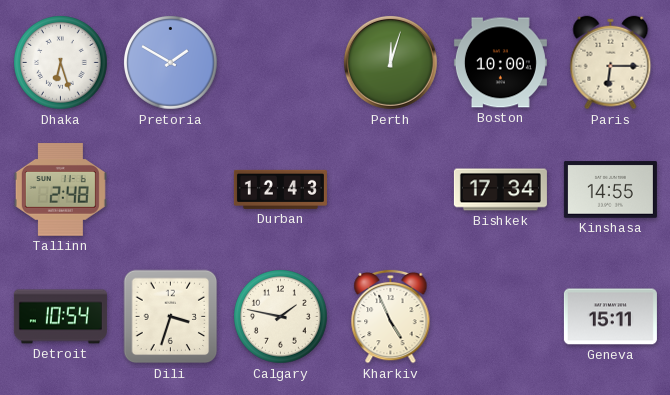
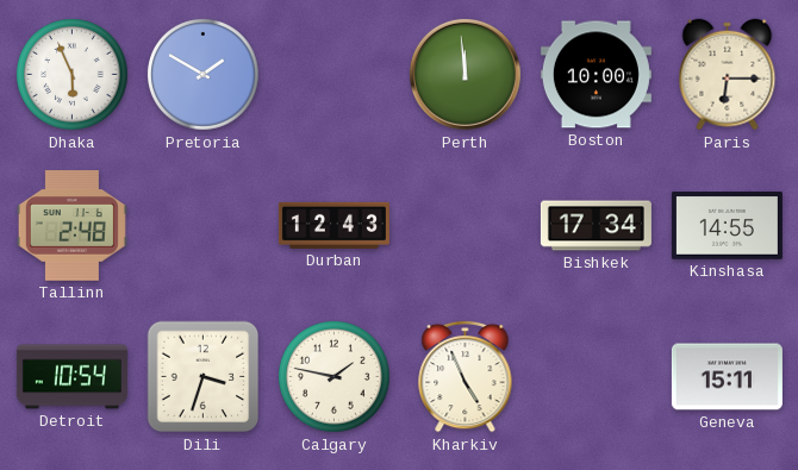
Dhaka: 6:27 -> 5:56 (73, 75)
Perth: 12:03 -> 11:59 (465, 74)
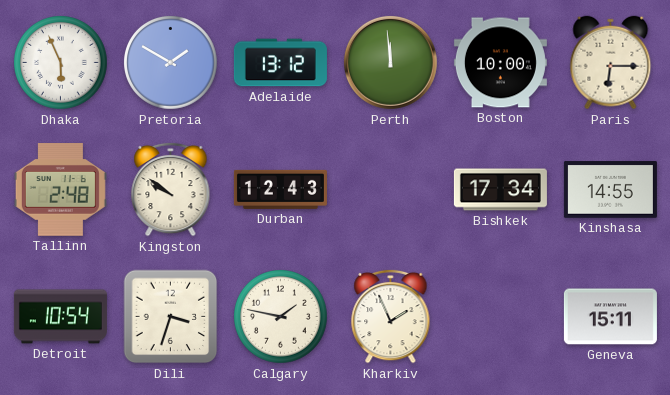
Adelaide: none -> 13:12 (280, 63)
Kingston: none -> 9:51 (171, 189)
Kharkiv: 4:56 -> 1:56 (391, 316)
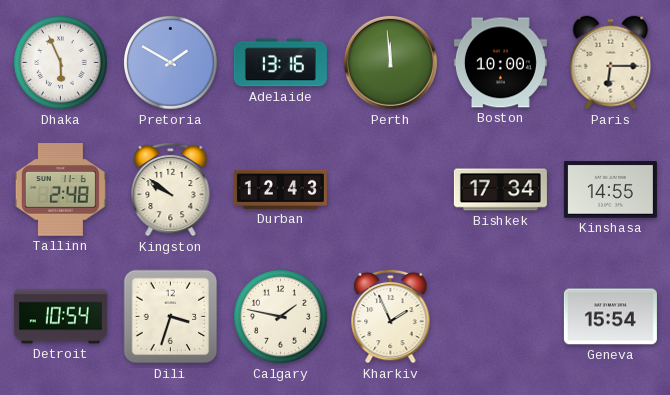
Adelaide: 13:12 -> 13:16 (280, 63)
Geneva: 15:11 -> 15:54 (610, 317)
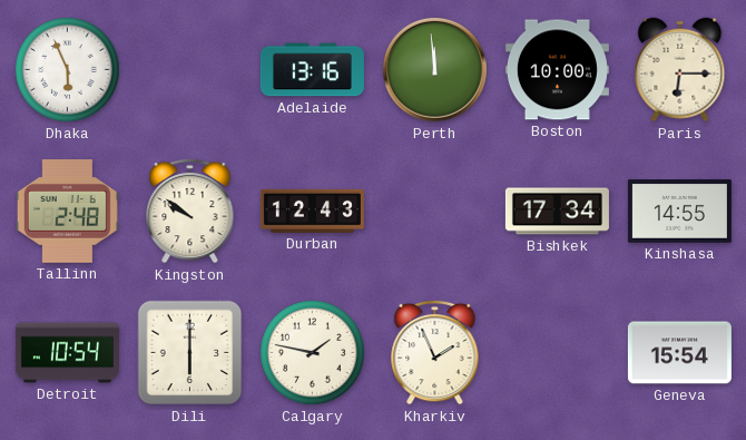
Pretoria: 1:50 -> none (171, 63)
Dili: 3:33 -> 6:00 (190, 353)
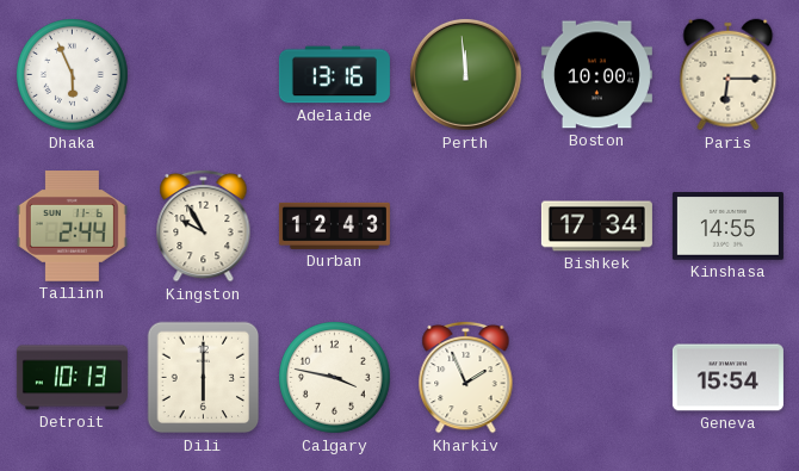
Tallinn: 2:48 -> 2:44 (72, 227)
Kingston: 9:51 -> 9:55 (204, 225)
Detroit: 10:54 -> 10:13 (72, 378)
Calgary: 1:47 -> 3:47 (335, 378)
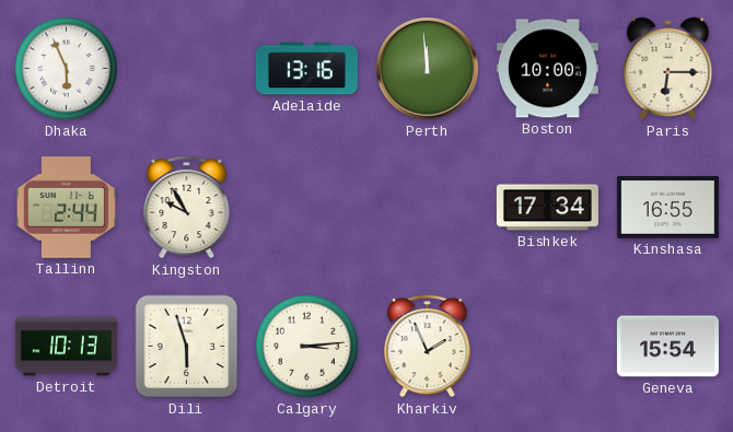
Durban: 12:43 -> none (334, 225)
Kinshasa: 14:55 -> 16:55 (667, 208)
Dili: 6:00 -> 5:57 (187, 347)
Calgary: 3:47 -> 3:14 (307, 347)
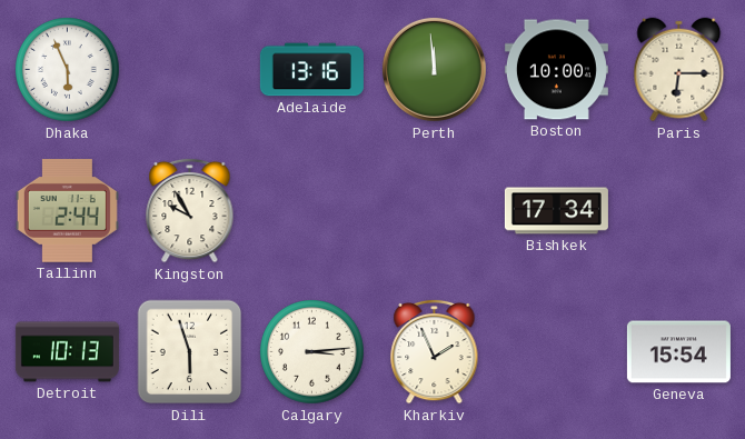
Kinshasa: 16:55 -> none (667, 208)
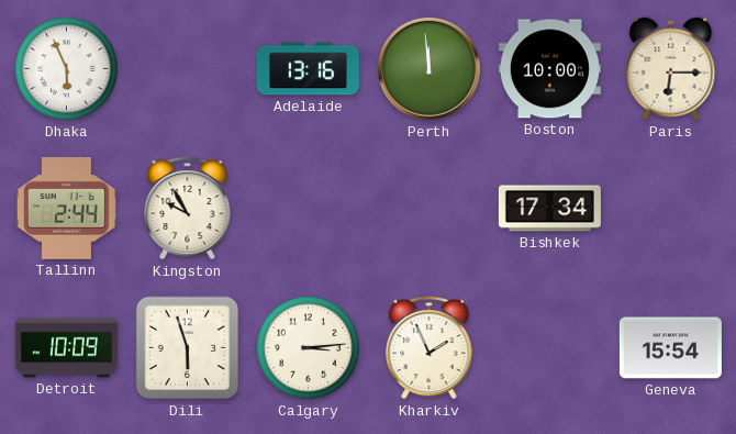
Detroit: 10:13 -> 10:09 (66, 348)
